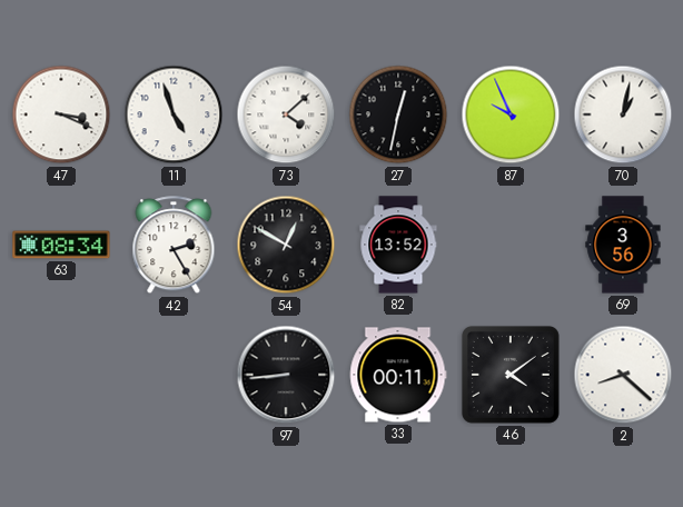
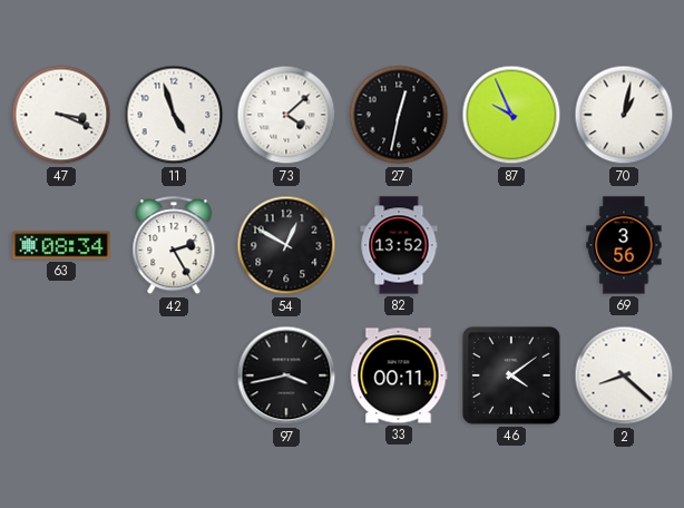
97: 8:44 -> 3:43 (286, 375)
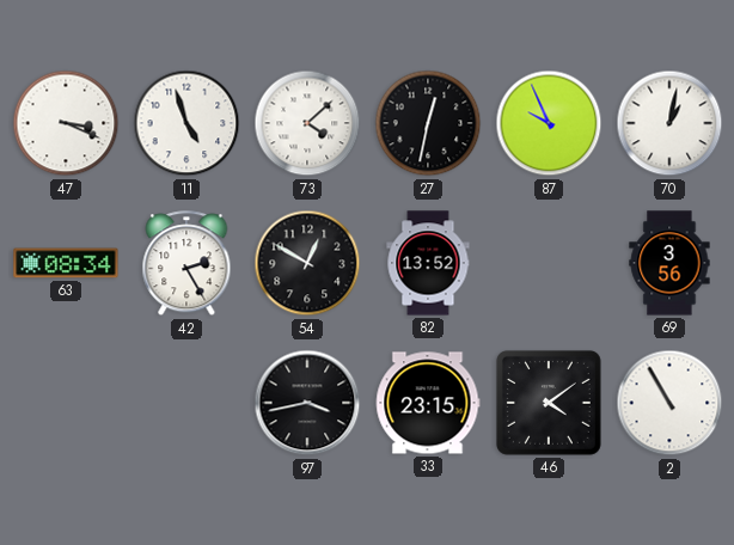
33: 00:11 -> 23:15 (428, 403)
2: 8:22 -> 10:55 (669, 403)
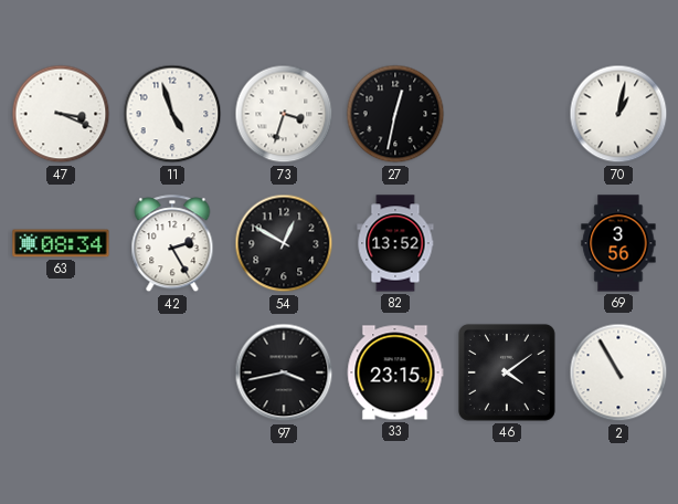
73: 4:08 -> 3:33 (284, 114)
87: 9:56 -> none (549, 123)
